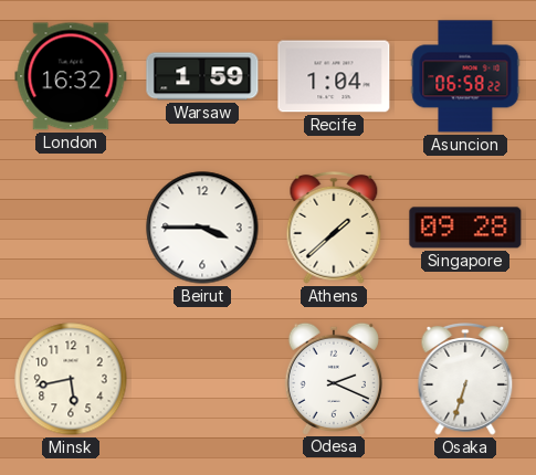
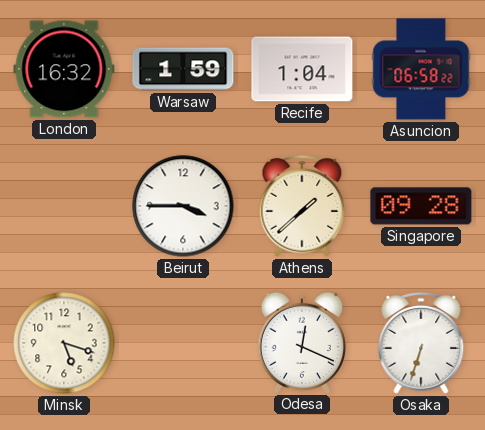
Minsk: 5:43 -> 5:18 (64, 343)
Odesa: 2:19 -> 12:19 (302, 342)
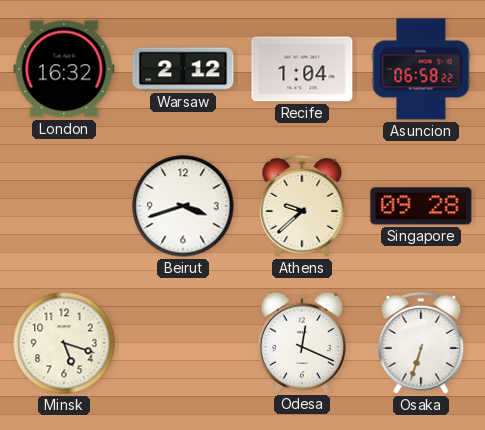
Warsaw: 1:59 -> 2:12 (183, 69)
Beirut: 3:45 -> 3:42 (183, 206)
Athens: 1:38 -> 9:38 (302, 207)
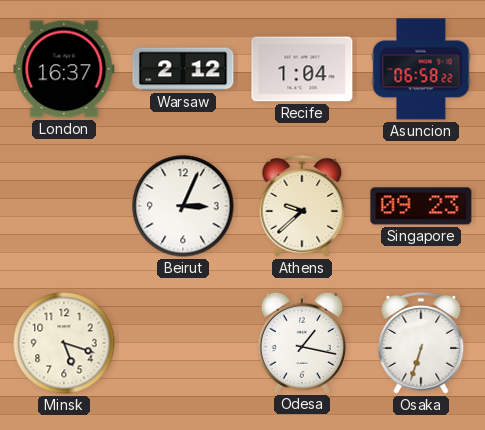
London: 16:32 -> 16:37 (64, 69)
Beirut: 3:42 -> 3:04 (183, 206)
Singapore: 09:28 -> 09:23 (421, 206)
Odesa: 12:19 -> 1:17 (302, 342)
